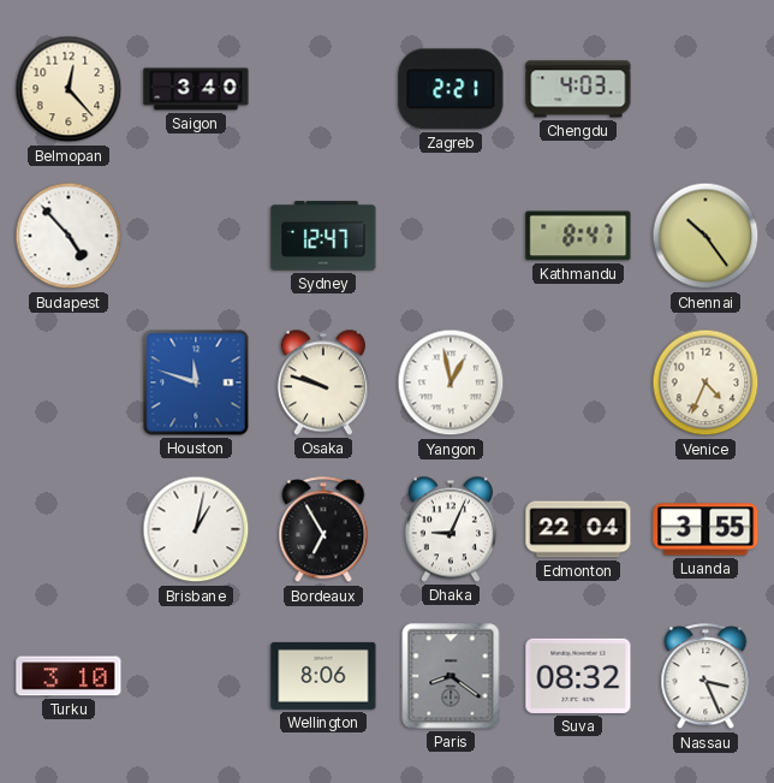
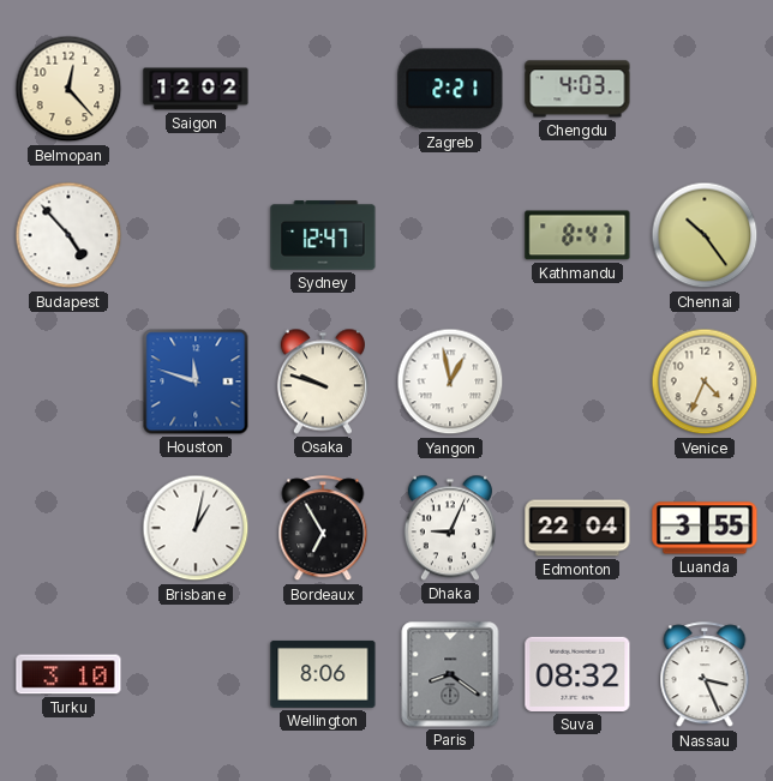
Saigon: 3:40 -> 12:02 (196, 89)
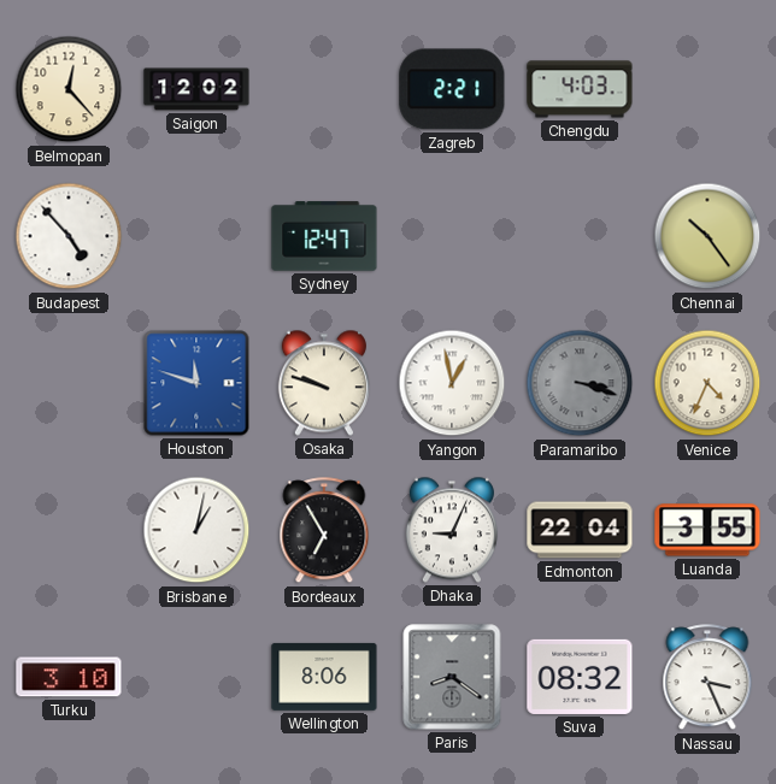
Kathmandu: 8:47 -> none (577, 235)
Paramaribo: none -> 3:18 (580, 383)
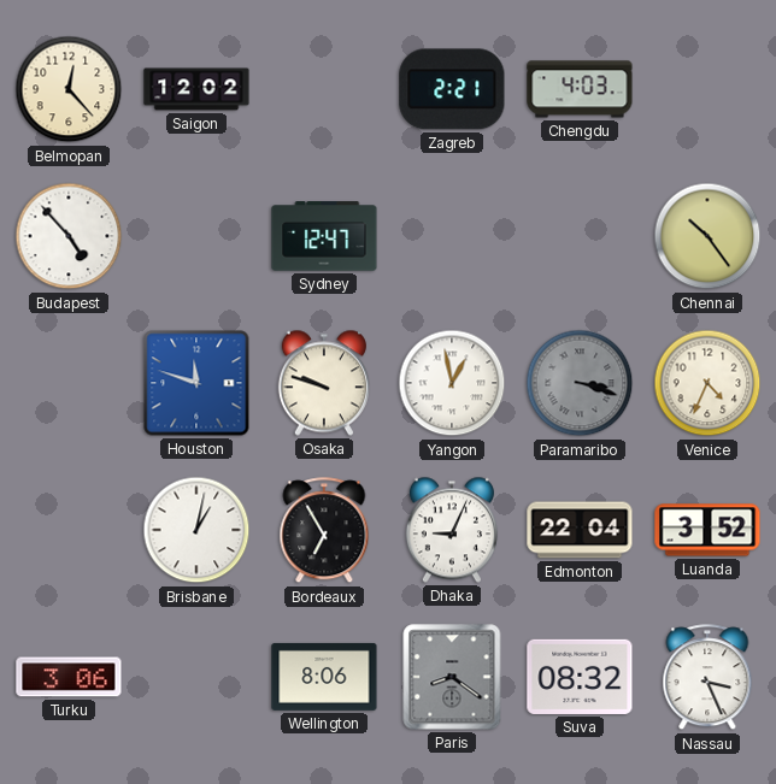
Luanda: 3:55 -> 3:52 (707, 530)
Turku: 3:10 -> 3:06 (69, 677)
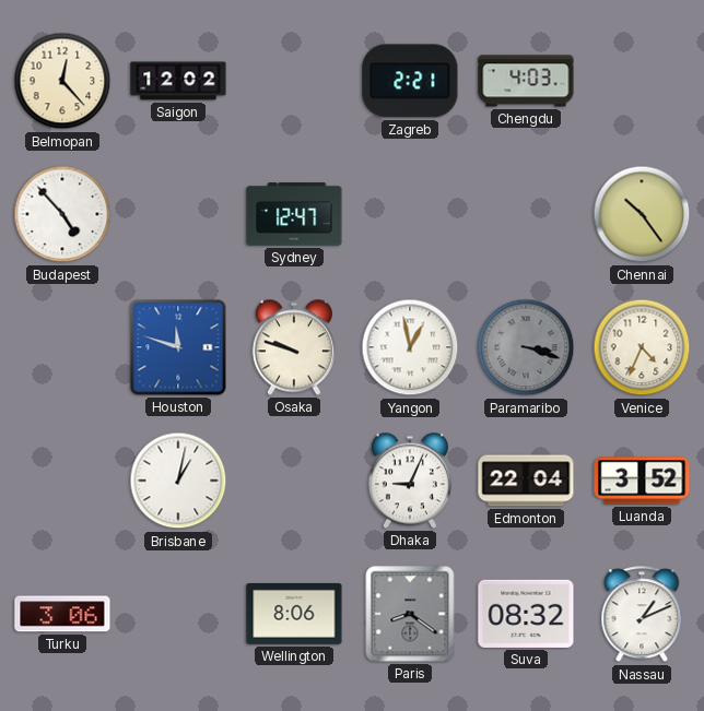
Bordeaux: 6:55 -> none (324, 531)
Nassau: 3:26 -> 1:11 (642, 615)
